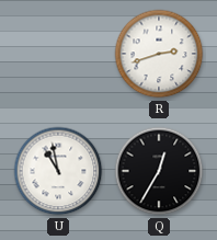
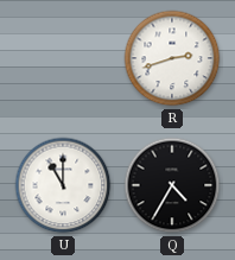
U: 10:58 -> 11:00 (63, 185)
Q: 12:35 -> 4:35 (172, 185)
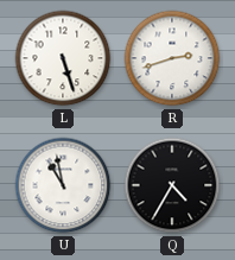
L: none -> 5:27 (63, 58)
U: 11:00 -> 10:58 (63, 185)
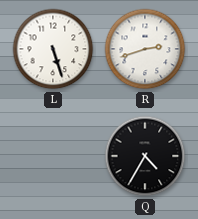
U: 10:58 -> none (63, 185)
